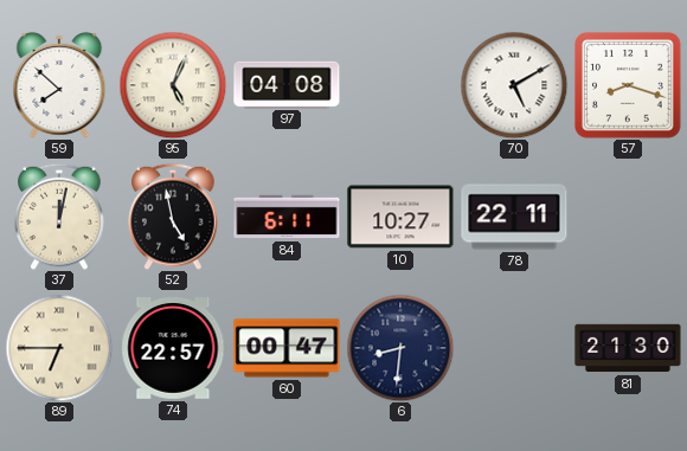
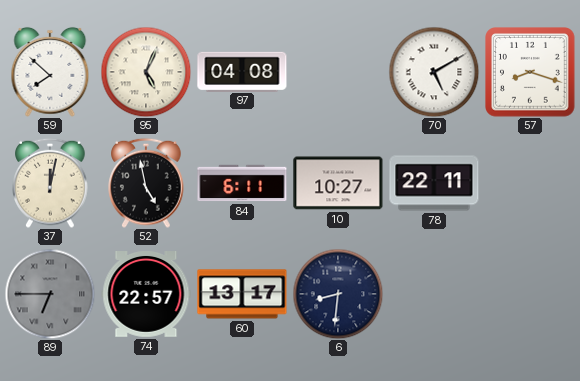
89 dial: cream -> grey (50, 294)
60: 00:47 -> 13:17 (242, 294)
81: 21:30 -> none (628, 348)
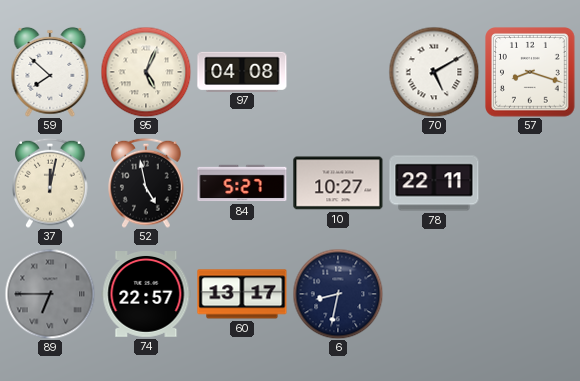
84: 6:11 -> 5:27 (242, 183)
6: 8:31 -> 8:32 (338, 294)
